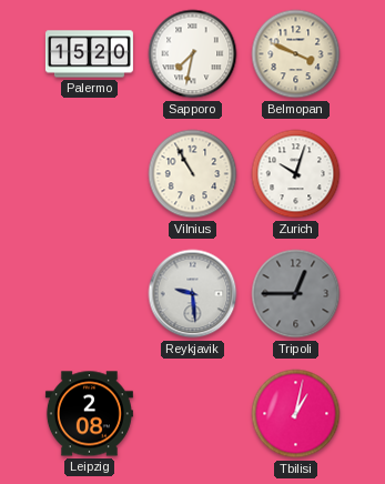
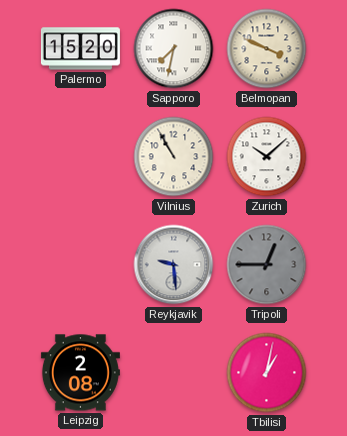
Zurich: 10:03 -> 10:08 (267, 157)
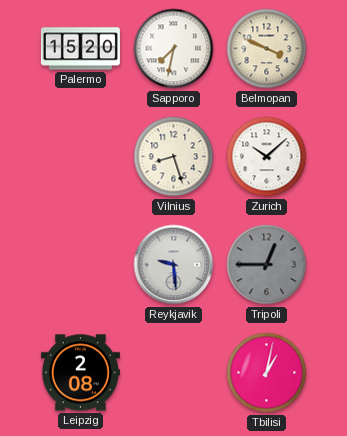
Vilnius: 10:55 -> 8:27 (174, 157)
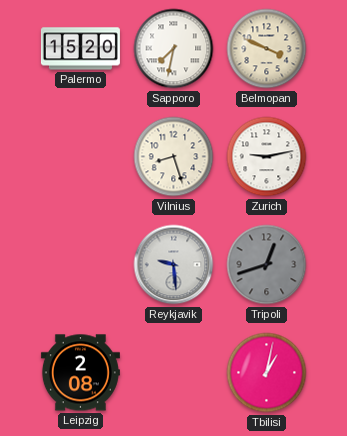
Zurich: 10:08 -> 9:13 (267, 157)
Tripoli: 12:45 -> 12:42 (267, 265)
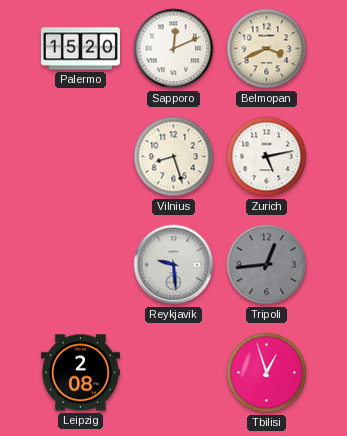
Sapporo: 7:32 -> 12:11 (174, 49)
Belmopan: 3:49 -> 3:41 (267, 49)
Zurich: 9:13 -> 5:13 (267, 157)
Tripoli: 12:42 -> 12:44 (267, 265)
Tbilisi: 1:02 -> 12:57 (267, 373)
